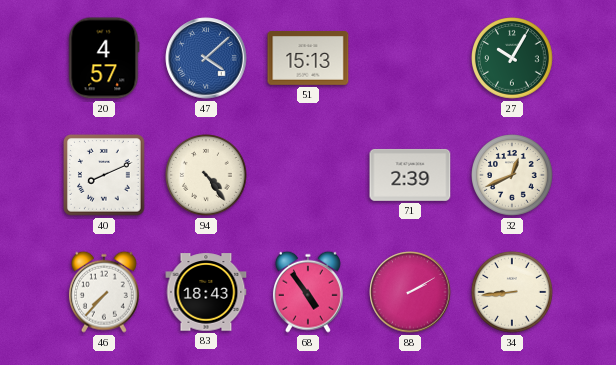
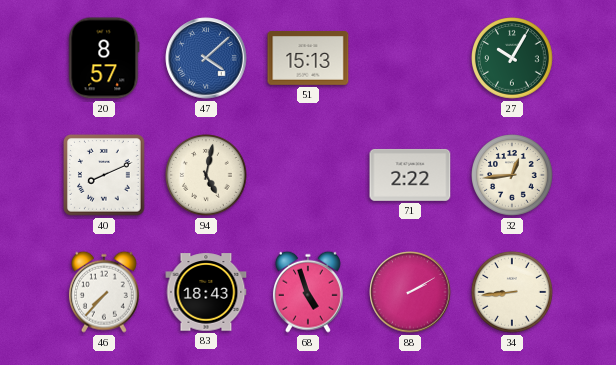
20: 4:57 -> 8:57 (104, 58)
94: 4:24 -> 5:02 (207, 176)
71: 2:39 -> 2:22 (410, 175)
32: 12:41 -> 12:44 (513, 176)
68: 4:54 -> 4:57 (308, 292)
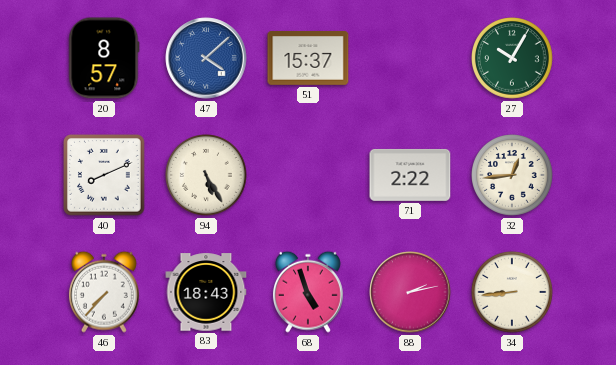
51: 15:13 -> 15:37 (308, 59)
94: 5:02 -> 5:25 (207, 176)
88: 2:10 -> 2:13 (410, 292)
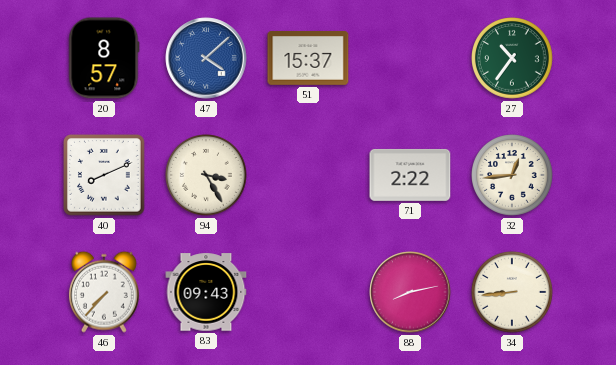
27: 10:05 -> 10:36 (513, 59)
94: 5:25 -> 3:25 (207, 176)
83: 18:43 -> 09:43 (206, 292)
68: 4:57 -> none (308, 292)
88: 2:13 -> 8:13 (410, 292)
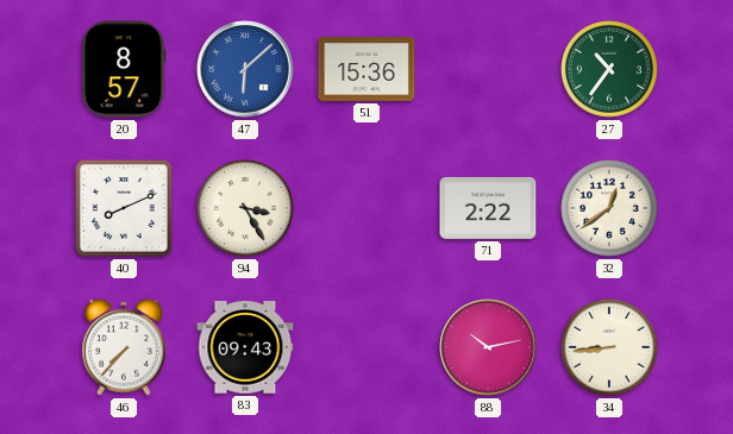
47: 4:08 -> 6:08 (245, 69)
51: 15:37 -> 15:36 (366, 70)
32: 12:44 -> 12:39 (610, 209)
88: 8:13 -> 10:13 (488, 347)
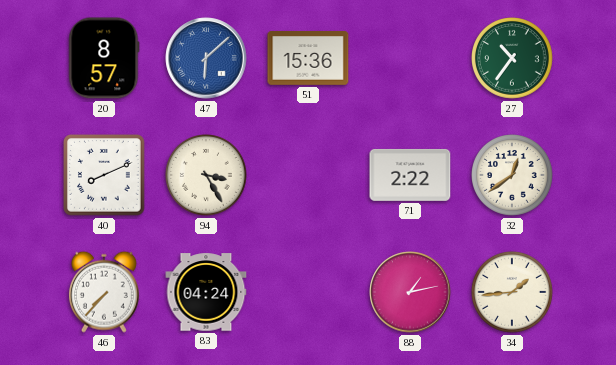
83: 09:43 -> 04:24 (206, 292)
88: 10:13 -> 1:13 (410, 292)
34: 8:44 -> 1:44 (513, 293)
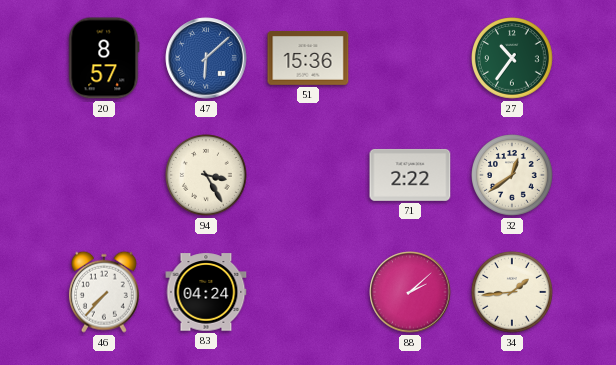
40: 8:11 -> none (105, 176)
88: 1:13 -> 2:08 (410, 292)
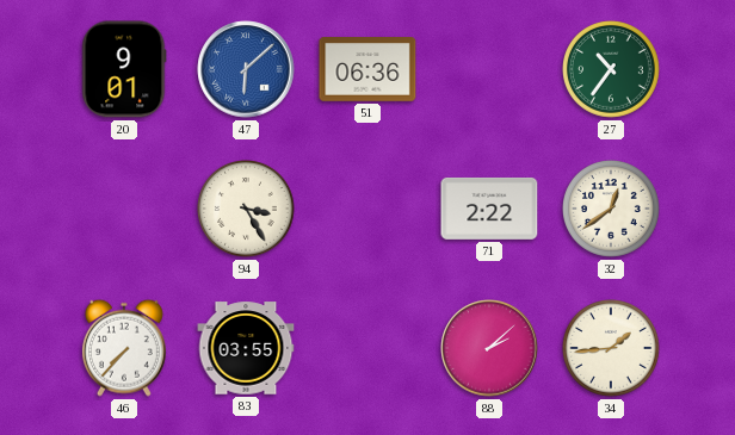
20: 8:57 -> 9:01 (124, 69)
51: 15:36 -> 06:36 (367, 70)
83: 04:24 -> 03:55 (246, 348)
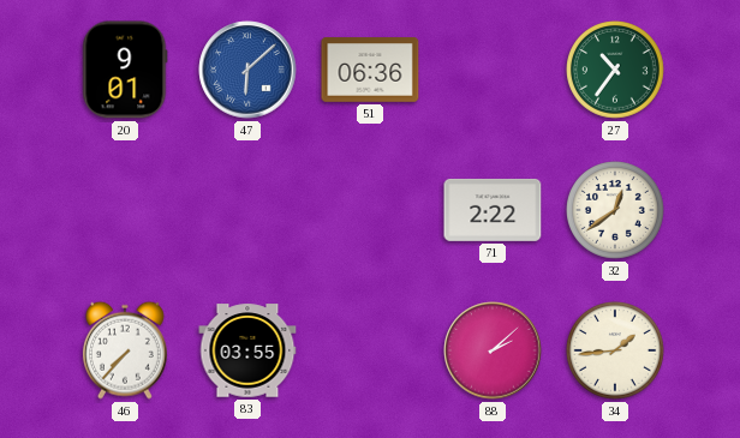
94: 3:25 -> none (247, 210)
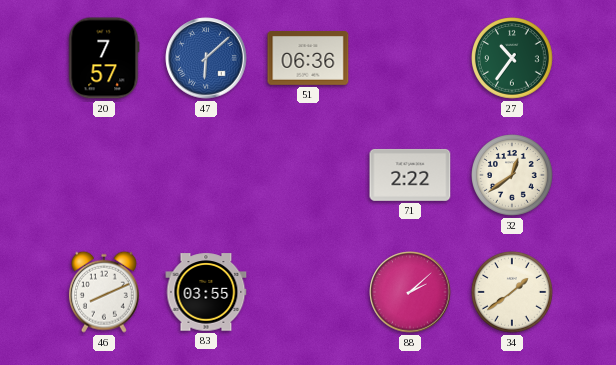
20: 9:01 -> 7:57 (104, 58)
46: 7:37 -> 8:11 (104, 292)
34: 1:44 -> 1:39 (513, 293)
